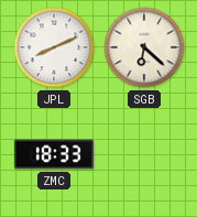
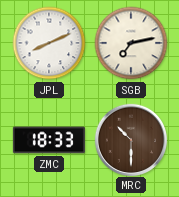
SGB: 6:22 -> 7:13 (131, 43)
MRC: none -> 10:30 (130, 139)
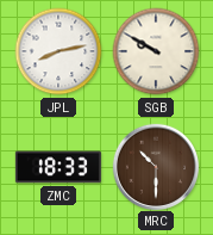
JPL: 8:11 -> 8:13 (58, 51)
SGB: 7:13 -> 9:50 (156, 51)
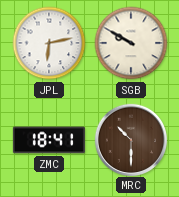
JPL: 8:13 -> 6:13 (49, 43)
ZMC: 18:33 -> 18:41 (49, 140)
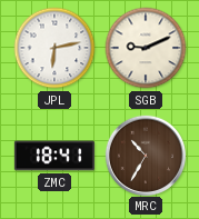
SGB: 9:50 -> 9:11 (146, 48)
MRC: 10:30 -> 10:35 (145, 155)
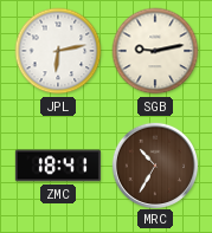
SGB: 9:11 -> 9:13 (155, 51)
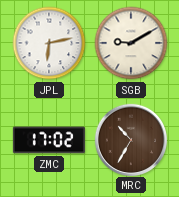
SGB: 9:13 -> 9:10 (131, 43)
ZMC: 18:41 -> 17:02 (49, 140)
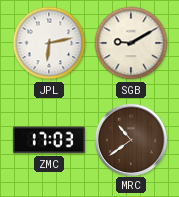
ZMC: 17:02 -> 17:03 (49, 140)
MRC: 10:35 -> 10:39 (130, 139)
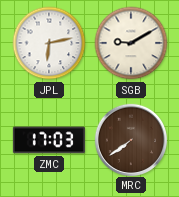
MRC: 10:39 -> 7:39 (130, 139)
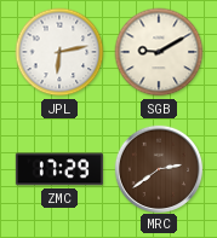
ZMC: 17:03 -> 17:29 (59, 169)
MRC: 7:39 -> 2:39 (158, 168)
